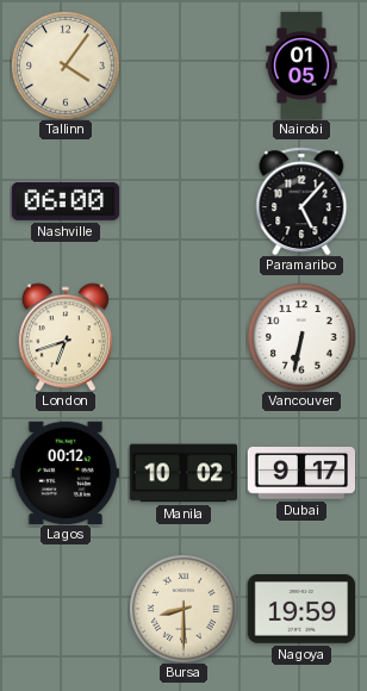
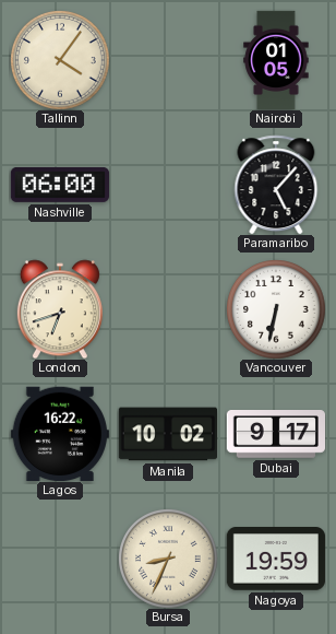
Lagos: 00:12 -> 16:22 (60, 433)
Bursa: 8:30 -> 8:34 (168, 559)
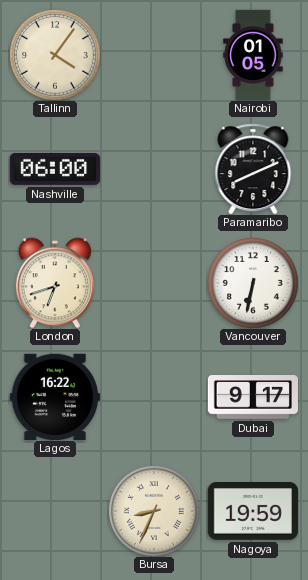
Paramaribo: 5:07 -> 8:11 (253, 169)
Manila: 10:02 -> none (167, 434)
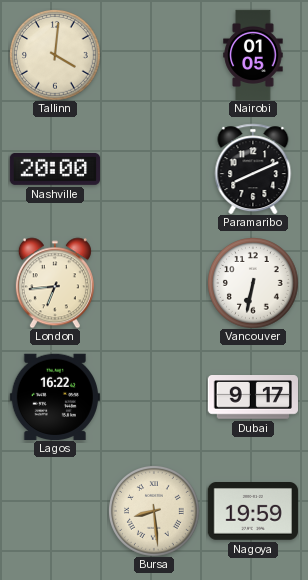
Tallinn: 4:06 -> 4:01 (55, 55)
Nashville: 06:00 -> 20:00 (54, 169)
London: 6:42 -> 6:44 (55, 283)
Bursa: 8:34 -> 8:29 (154, 511)
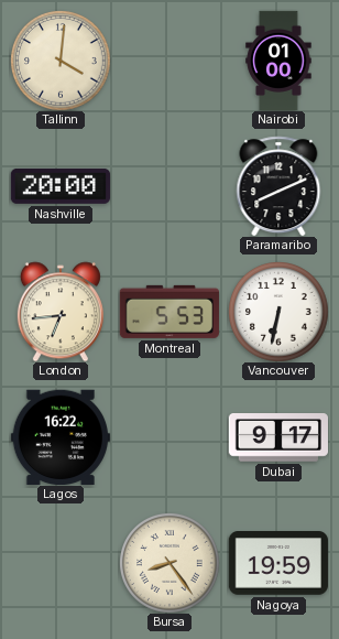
Nairobi: 01:05 -> 01:00 (278, 59)
Montreal: none -> 5:53 (169, 312)
Bursa: 8:29 -> 8:24 (169, 563)
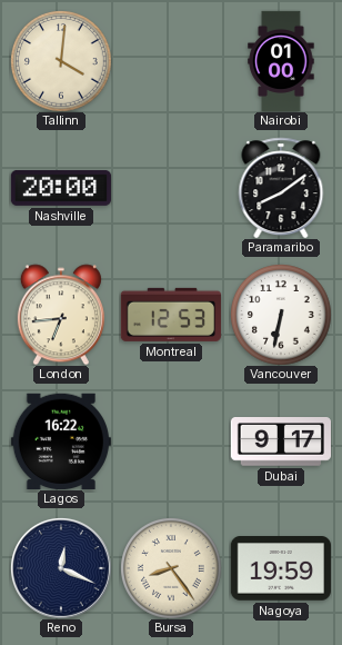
Paramaribo: 8:11 -> 8:09 (281, 188)
Montreal: 5:53 -> 12:53 (171, 315)
Reno: none -> 12:19 (61, 568)
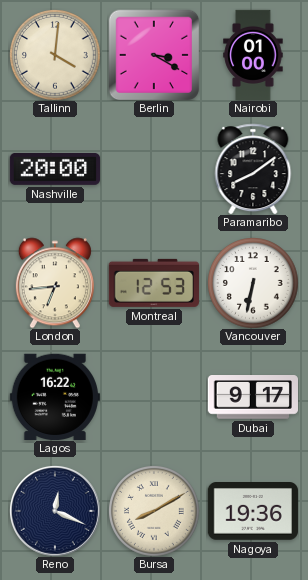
Berlin: none -> 3:20 (154, 55)
Bursa: 8:24 -> 8:10 (154, 511)
Nagoya: 19:59 -> 19:36 (253, 512)
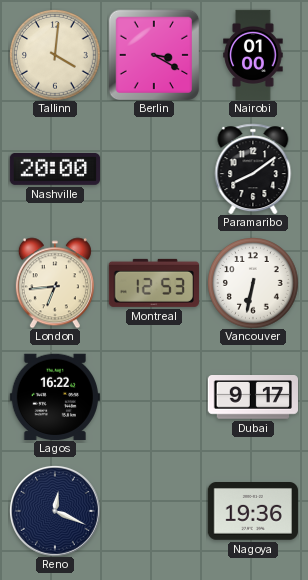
Bursa: 8:10 -> none (154, 511)
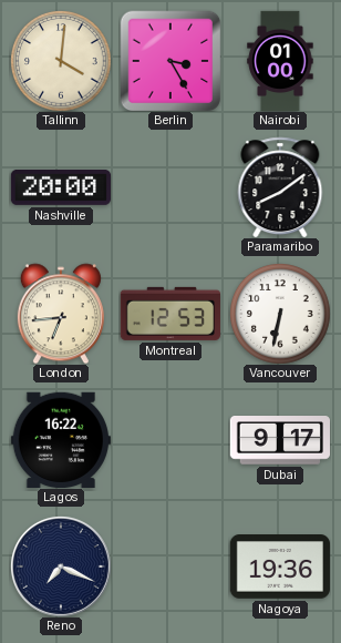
Berlin: 3:20 -> 3:25 (170, 61)
Reno: 12:19 -> 7:19 (61, 567)
